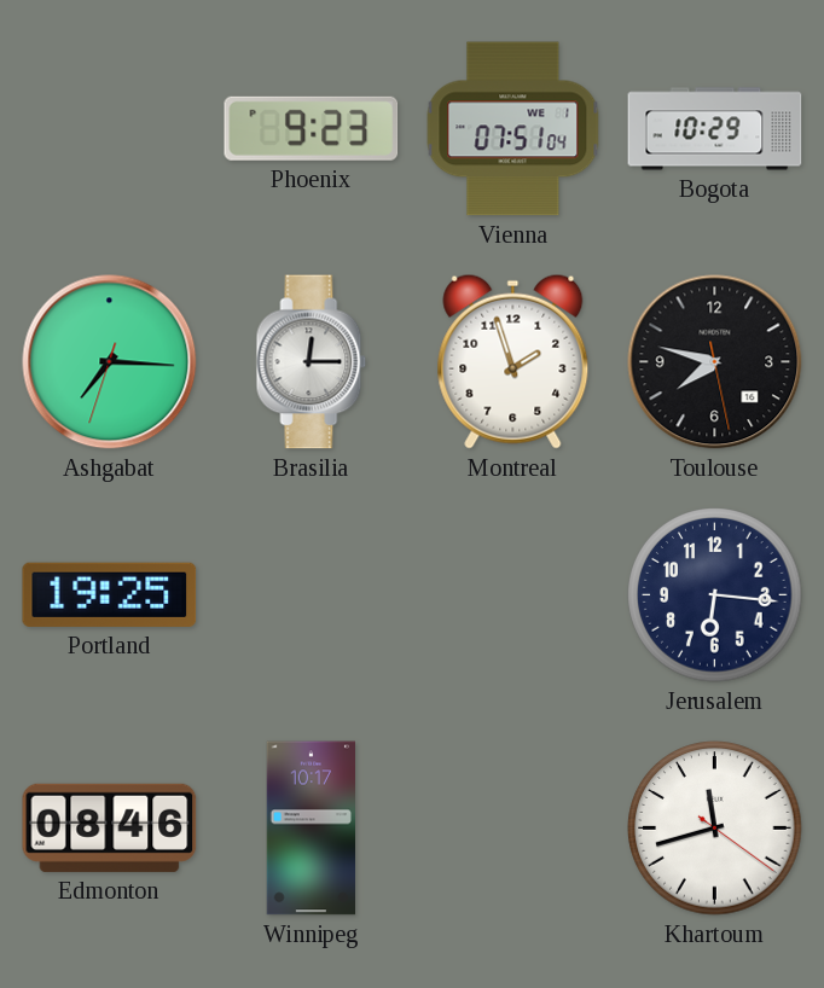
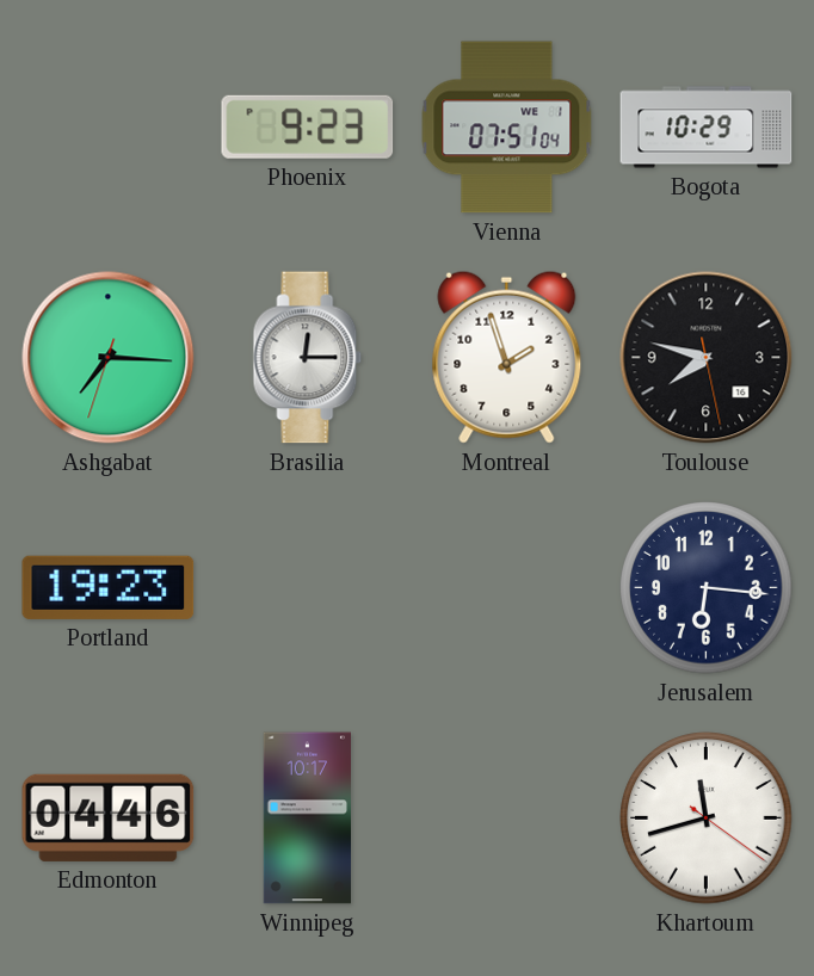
Portland: 19:25 -> 19:23 (109, 587)
Edmonton: 08:46 -> 04:46 (109, 817)
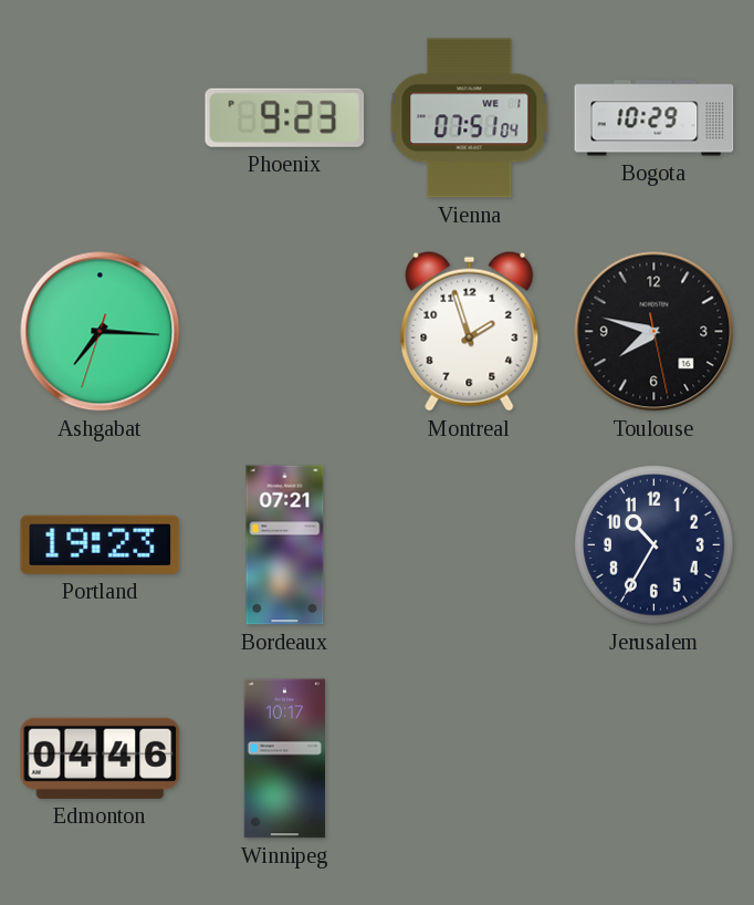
Brasilia: 12:15 -> none (308, 358)
Bordeaux: none -> 07:21 (285, 545)
Jerusalem: 6:16 -> 10:35 (654, 545)
Khartoum: 11:42 -> none (707, 819)
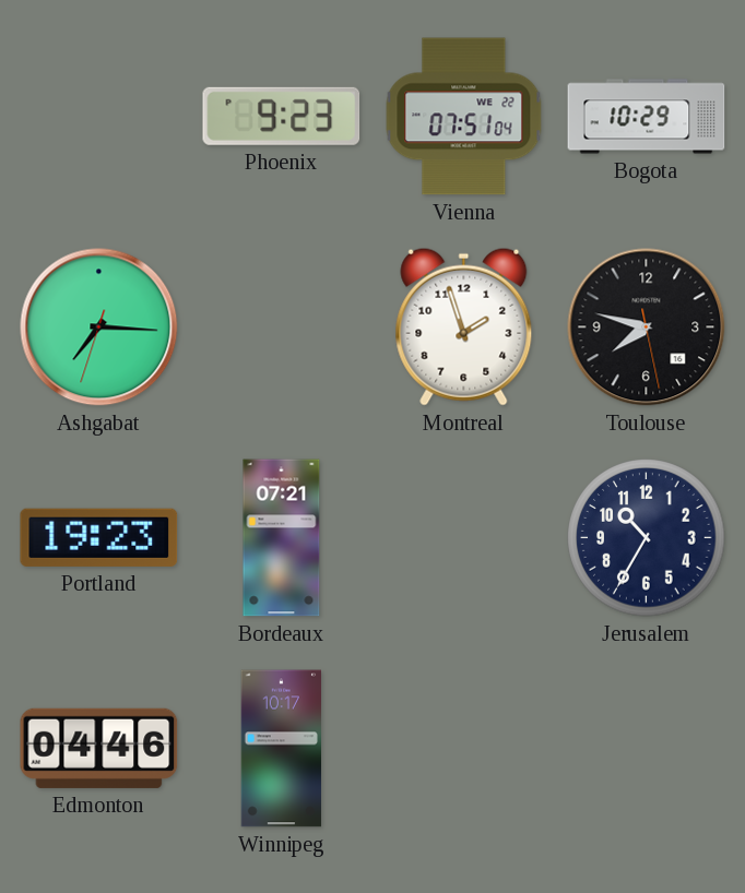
Vienna date: WE 1 -> WE 22 (464, 117)
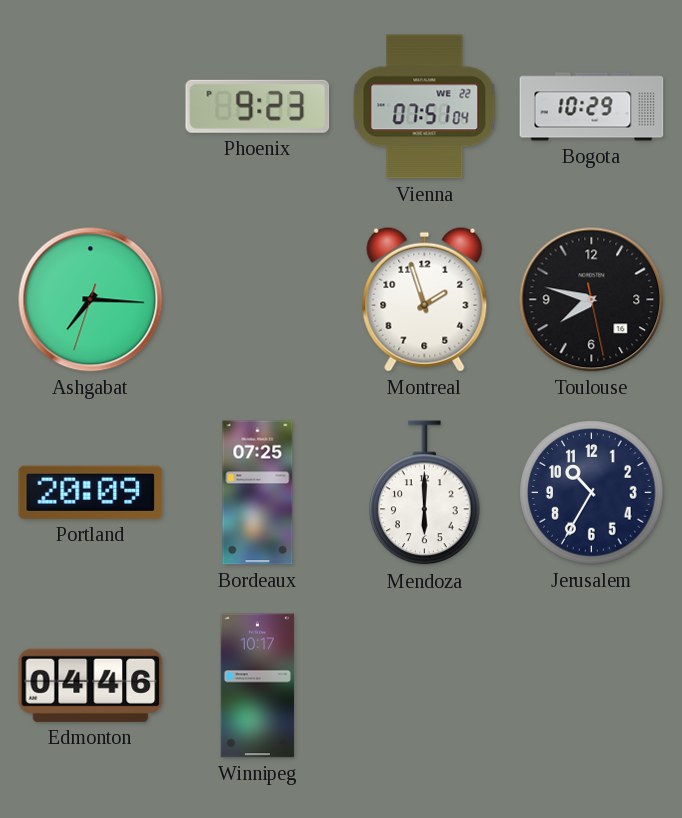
Portland: 19:23 -> 20:09 (91, 492)
Bordeaux: 07:21 -> 07:25 (258, 493)
Mendoza: none -> 6:00 (425, 493)
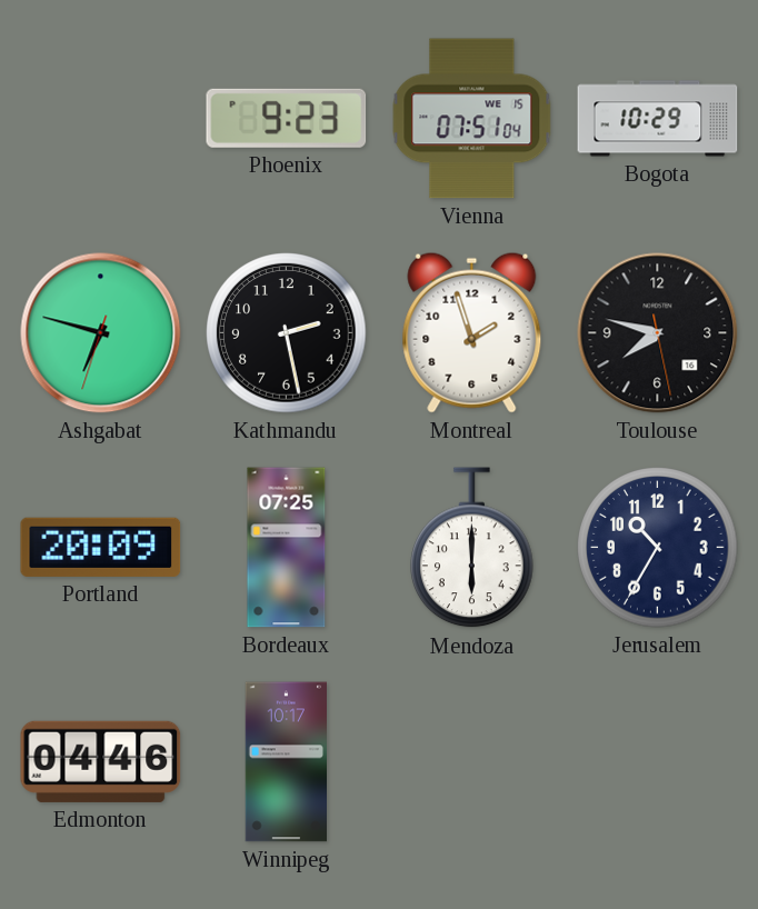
Vienna date: WE 22 -> WE 15 (472, 119)
Ashgabat: 7:15 -> 6:47 (101, 333)
Kathmandu: none -> 2:28 (287, 333)
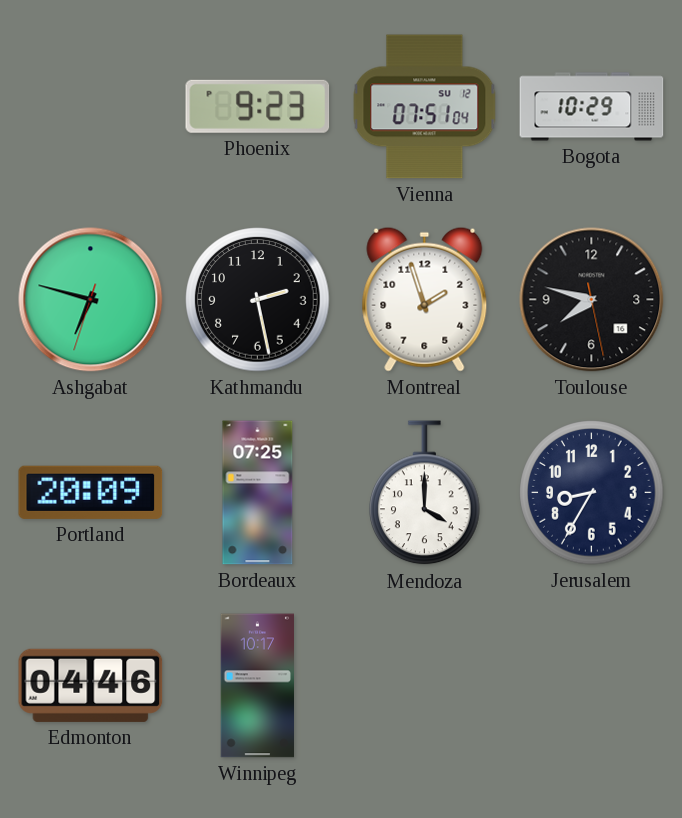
Vienna date: WE 15 -> SU 12 (425, 107)
Mendoza: 6:00 -> 4:00 (425, 493)
Jerusalem: 10:35 -> 8:35 (592, 493)
